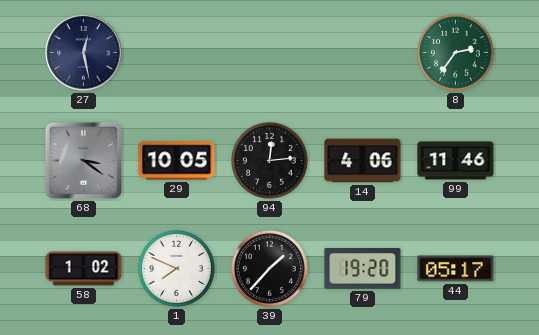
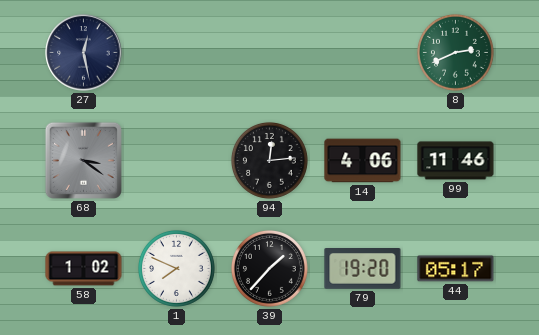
8: 2:36 -> 2:41 (455, 52)
29: 10:05 -> none (177, 161)
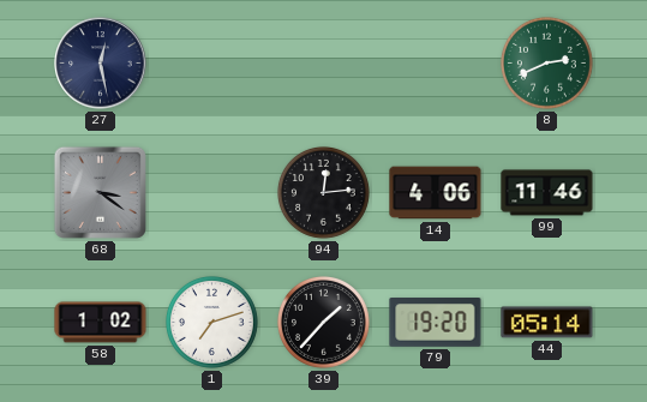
1: 7:49 -> 7:12 (211, 322)
44: 05:17 -> 05:14 (547, 323)
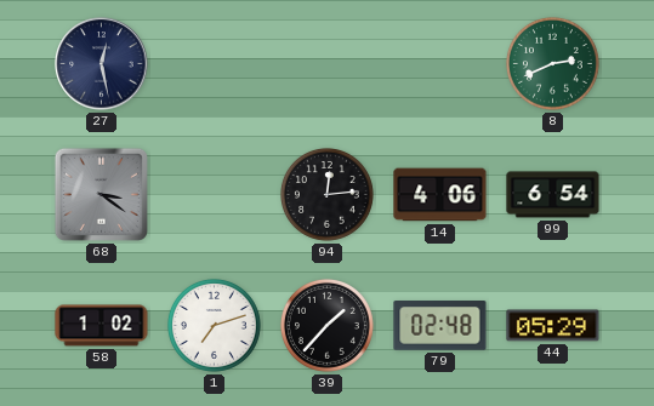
99: 11:46 -> 6:54 (553, 195)
79: 19:20 -> 02:48 (440, 326)
44: 05:14 -> 05:29 (553, 326)
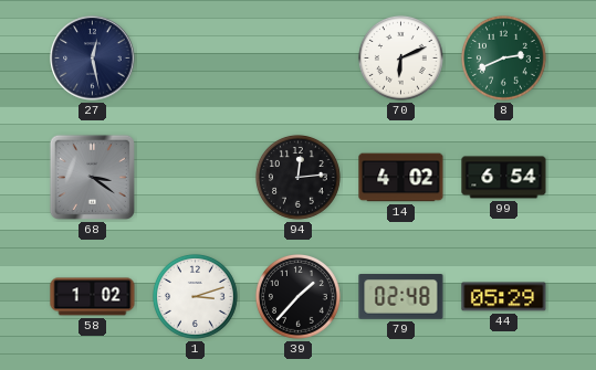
70: none -> 6:11 (400, 57)
14: 4:06 -> 4:02 (401, 178)
1: 7:12 -> 3:12 (195, 296)
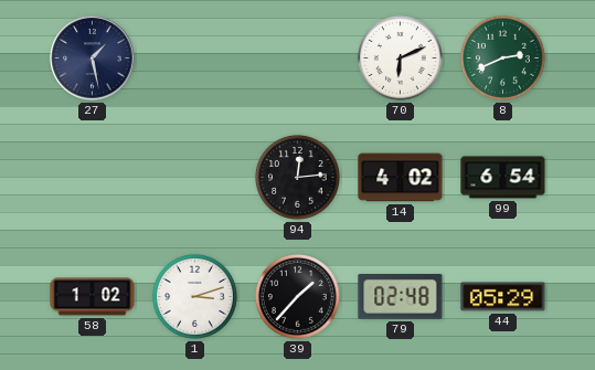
27: 12:28 -> 1:28 (93, 59)
68: 3:21 -> none (92, 177)
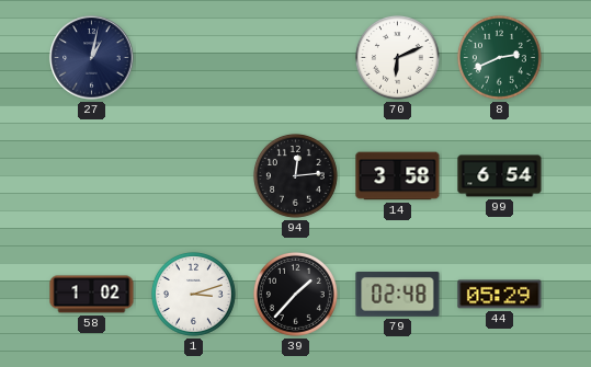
27: 1:28 -> 1:02 (92, 58)
14: 4:02 -> 3:58 (398, 176)
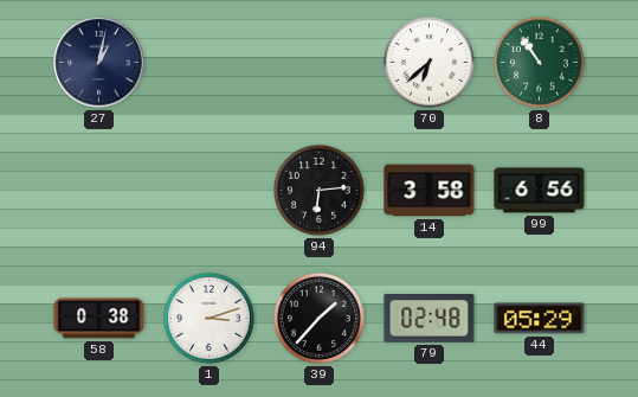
70: 6:11 -> 6:38 (428, 62)
8: 2:41 -> 10:54 (539, 62)
94: 12:14 -> 6:14 (318, 190)
99: 6:54 -> 6:56 (540, 191)
58: 1:02 -> 0:38 (99, 319)
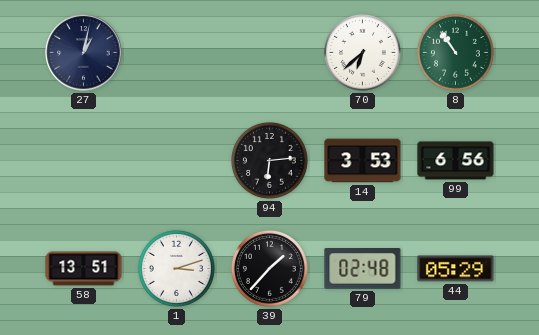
14: 3:58 -> 3:53 (363, 161)
58: 0:38 -> 13:51 (84, 269)
